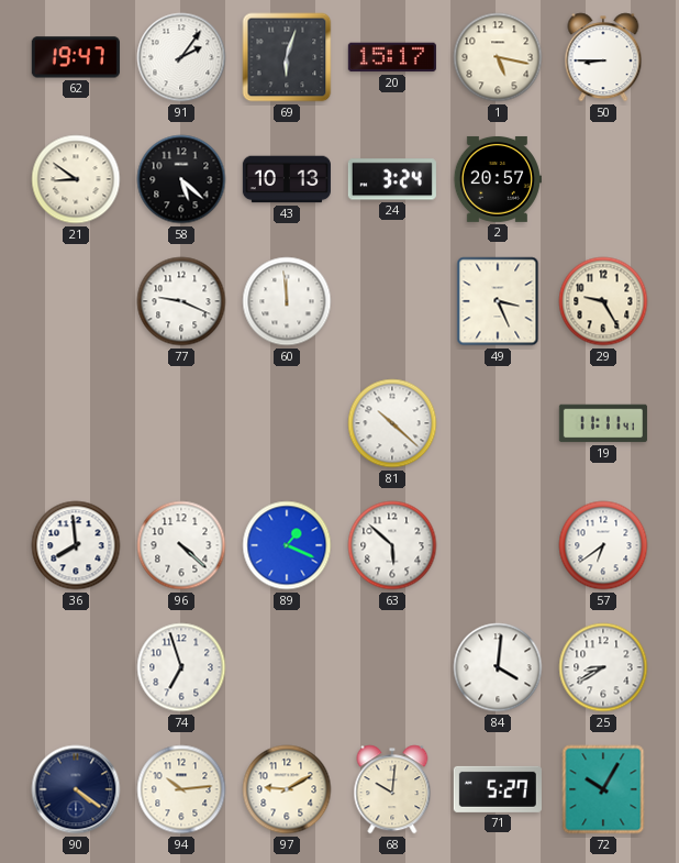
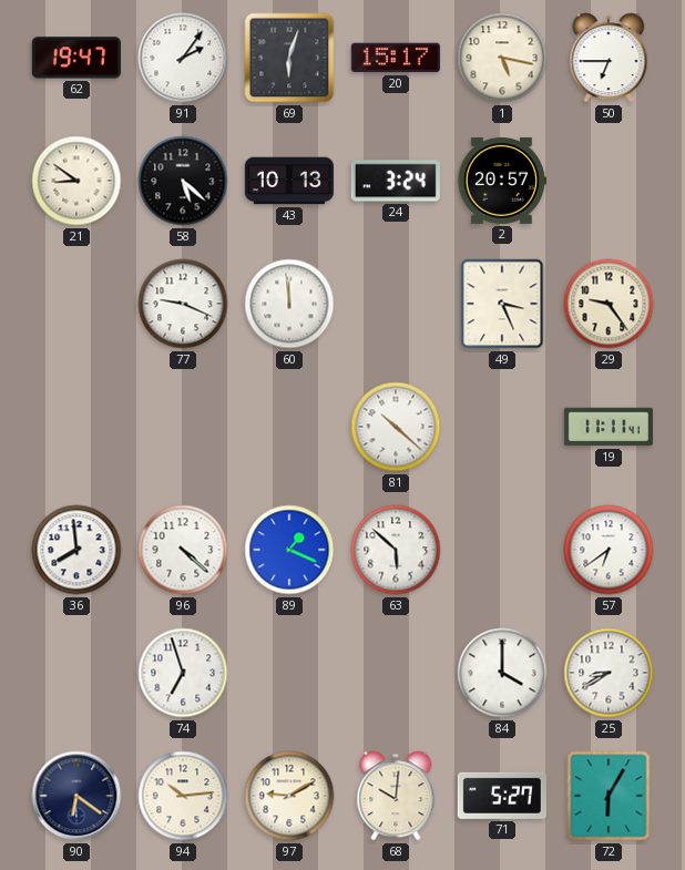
50: 8:45 -> 6:45 (609, 58)
29: 9:25 -> 9:24 (609, 304)
84: 4:01 -> 4:00 (502, 673)
90: 4:21 -> 6:21 (76, 796)
72: 10:05 -> 6:05 (609, 796)
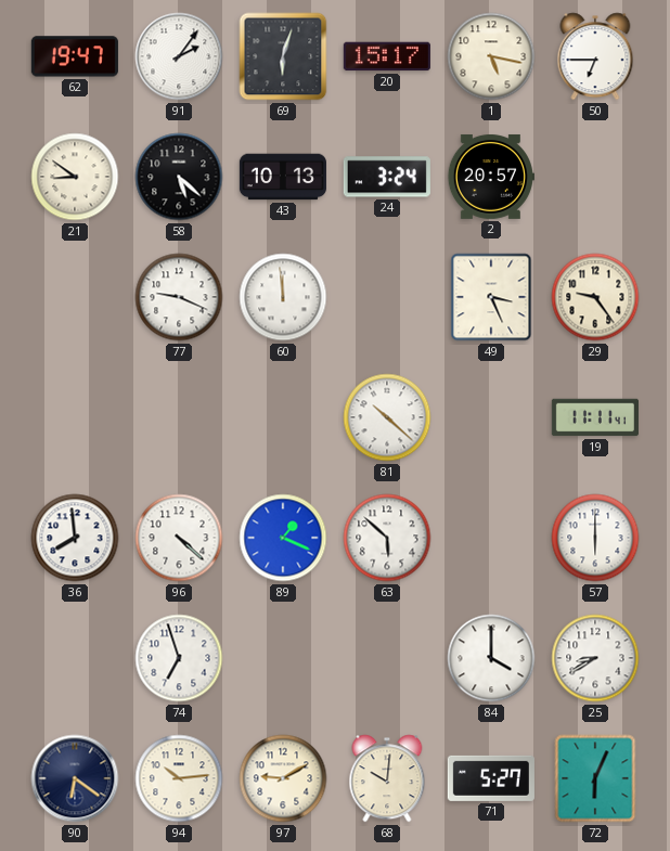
57: 6:39 -> 6:00 (595, 538)
72: 6:05 -> 6:04 (595, 778)
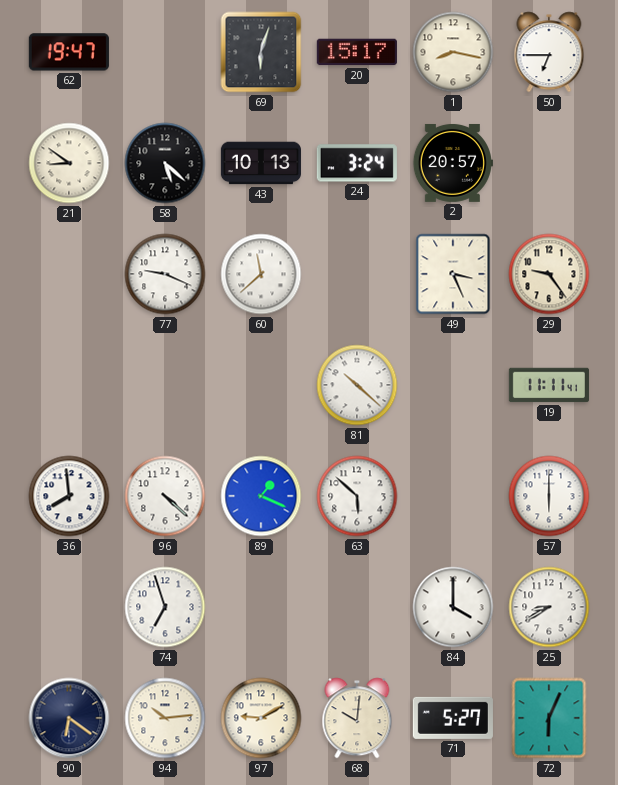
91: 2:06 -> none (179, 56)
1: 5:17 -> 8:17 (453, 52)
60: 11:59 -> 11:38 (261, 274)
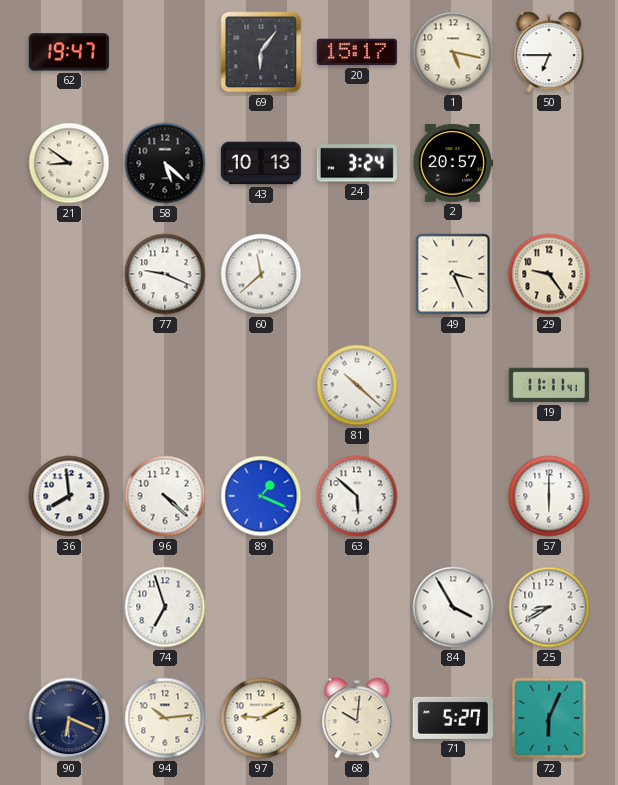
69: 6:03 -> 6:06 (261, 52)
1: 8:17 -> 5:17 (453, 52)
84: 4:00 -> 3:55 (453, 607)
90: 6:21 -> 6:19 (69, 718)
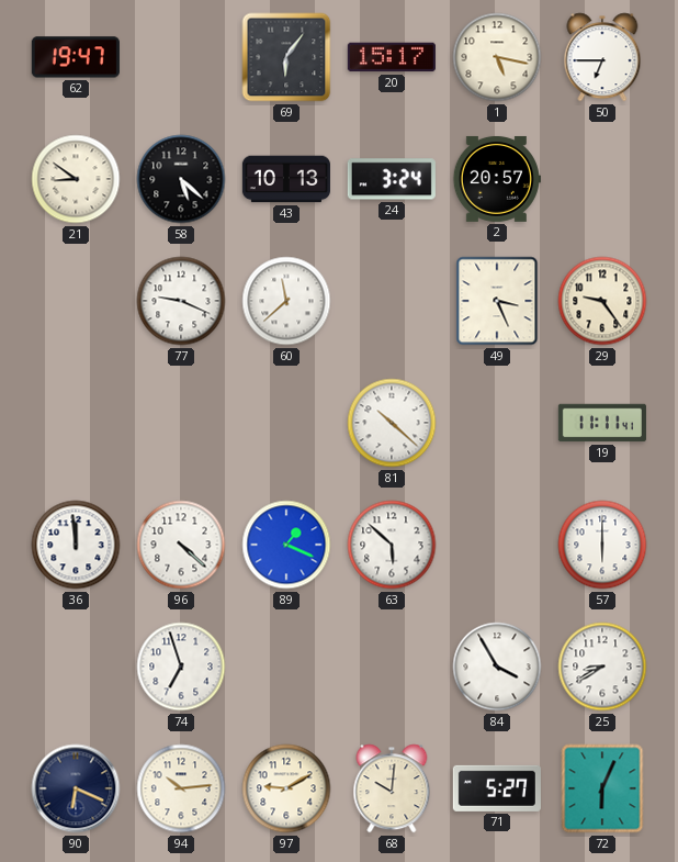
36: 7:59 -> 11:59 (76, 545)
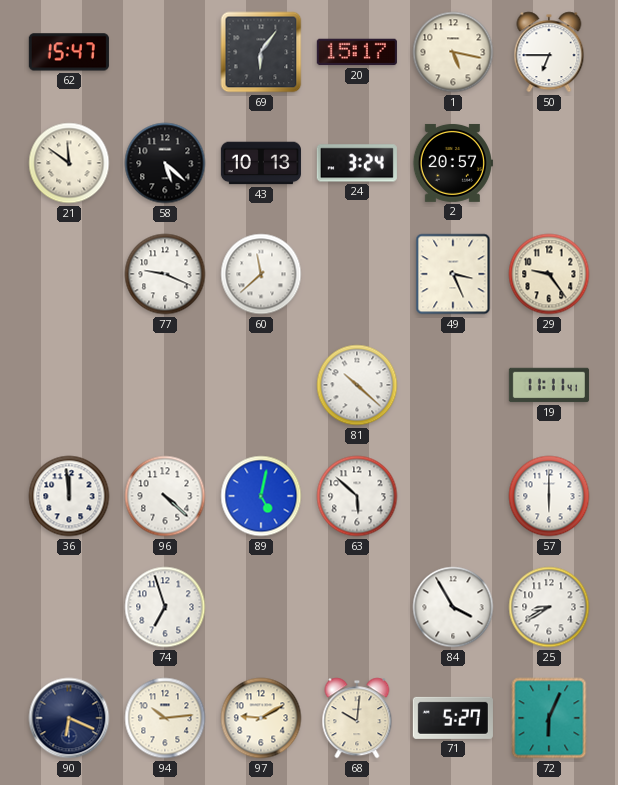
62: 19:47 -> 15:47 (69, 52)
21: 8:51 -> 11:51 (69, 163)
89: 1:19 -> 5:02 (261, 496)
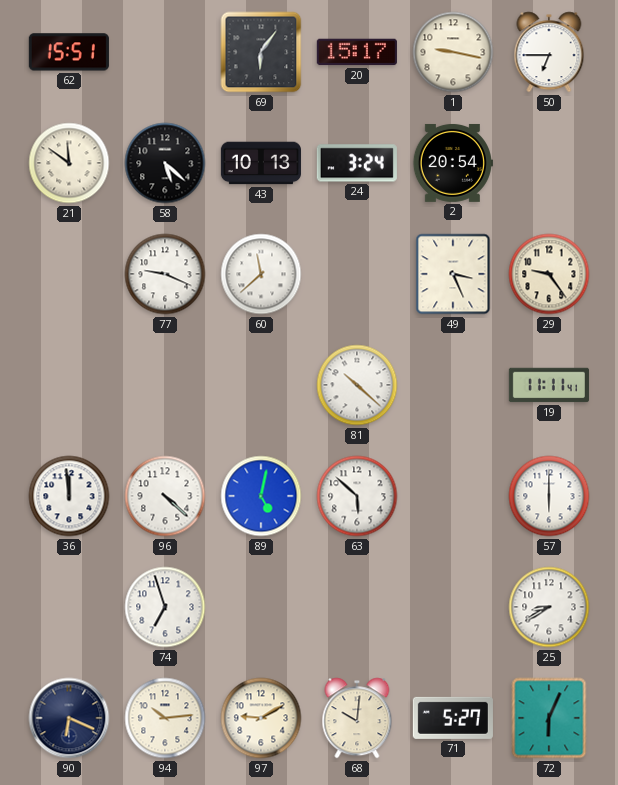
62: 15:47 -> 15:51 (69, 52)
1: 5:17 -> 9:17 (453, 52)
2: 20:57 -> 20:54 (453, 163)
84: 3:55 -> none (453, 607)
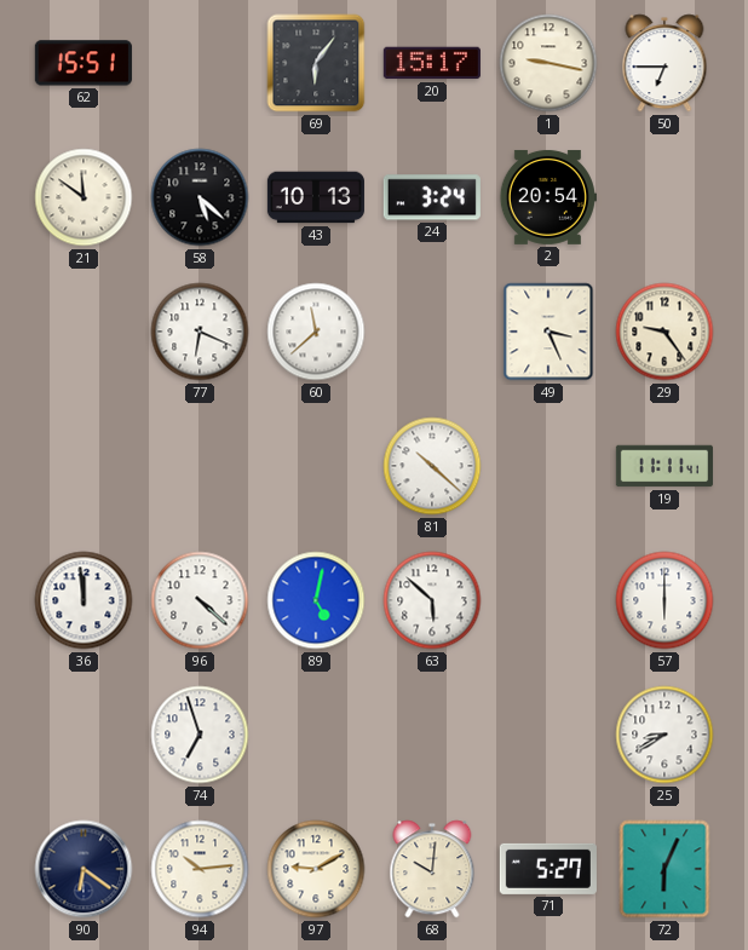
77: 9:19 -> 6:19 (200, 332)
90: 6:19 -> 6:21 (84, 869)
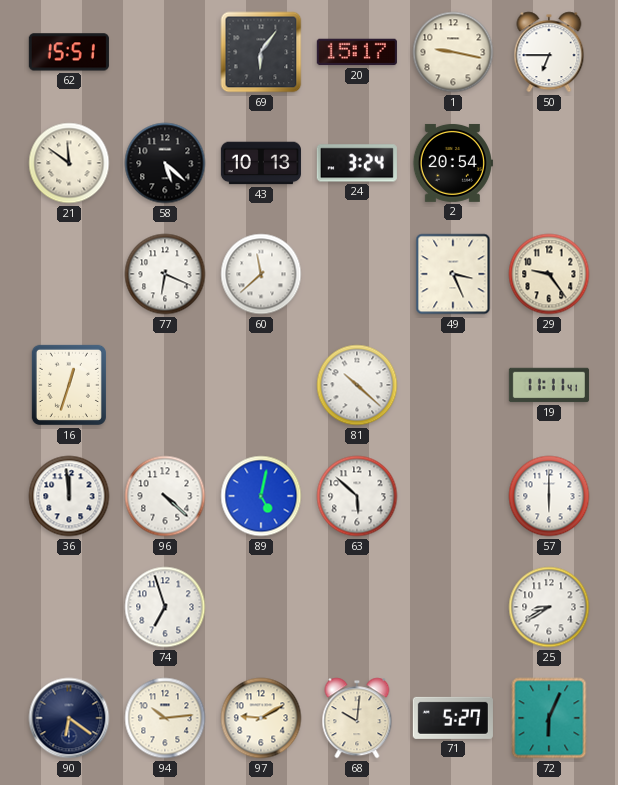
16: none -> 12:33 (69, 385)
